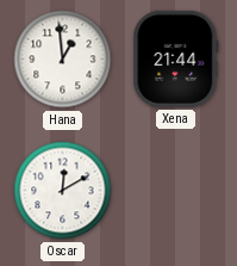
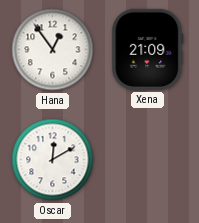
Hana: 12:59 -> 12:54 (53, 50)
Xena: 21:44 -> 21:09 (148, 49)
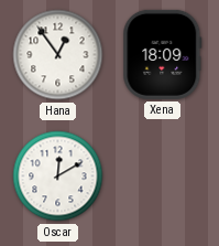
Xena: 21:09 -> 18:09 (163, 54)
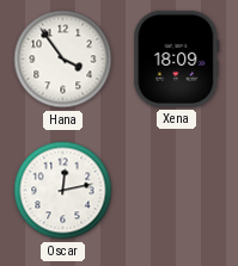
Hana: 12:54 -> 3:54 (63, 60)
Oscar: 12:10 -> 12:13 (63, 191)
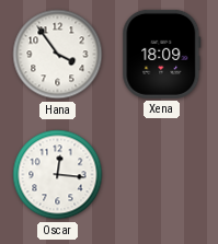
Oscar: 12:13 -> 12:16 (58, 175)
